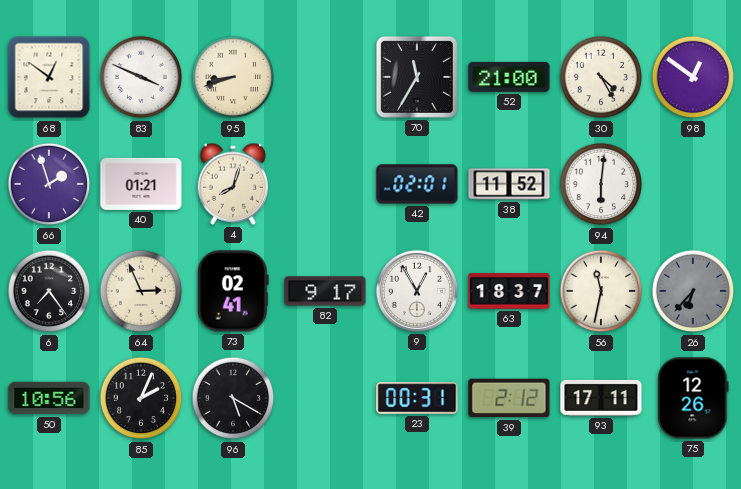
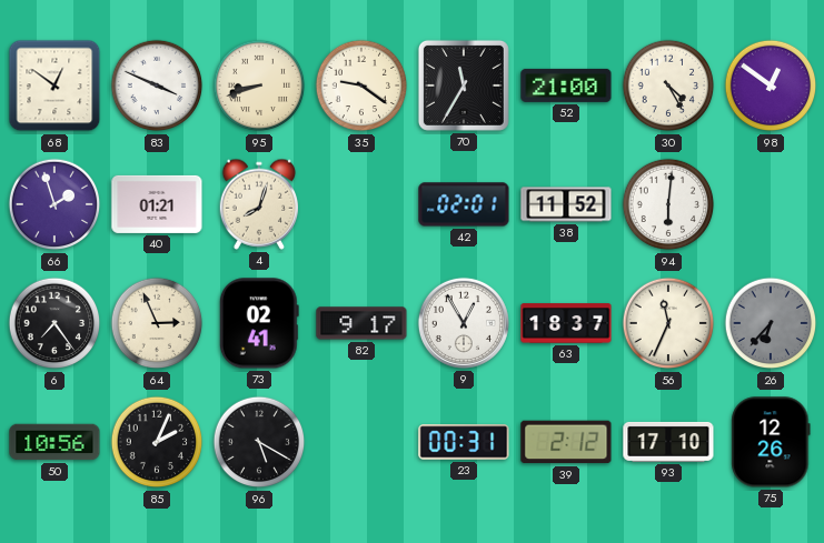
35: none -> 9:21 (361, 86)
56: 11:32 -> 11:34 (668, 323)
93: 17:11 -> 17:10 (668, 442)
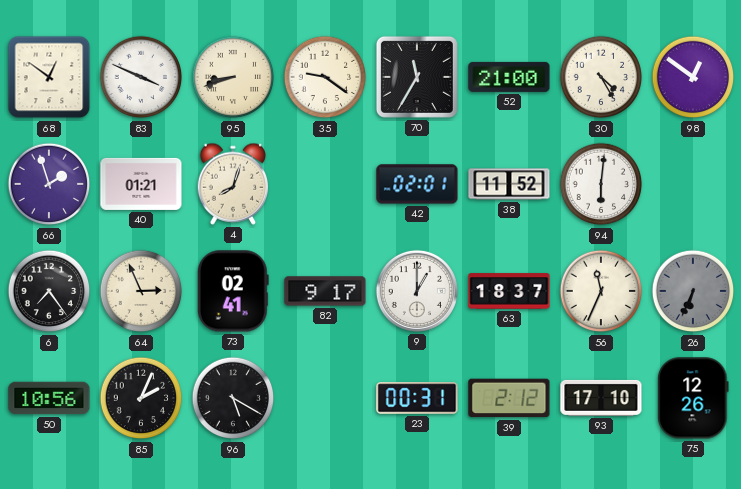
9: 12:55 -> 1:00 (417, 291)
26: 6:37 -> 6:34 (693, 291)
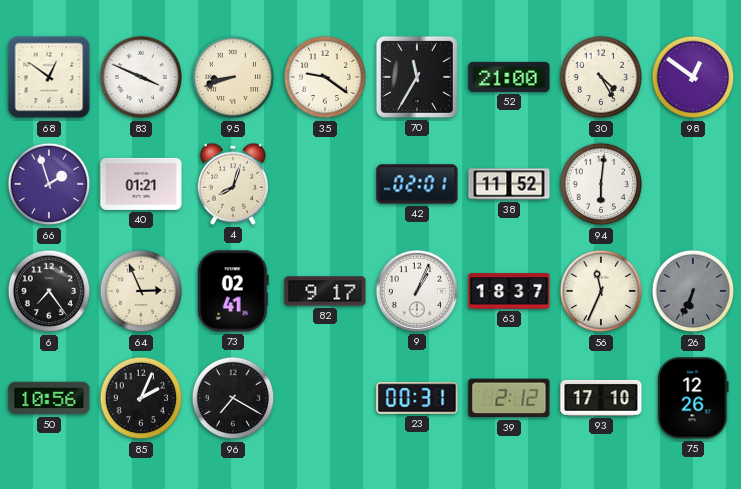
9: 1:00 -> 1:04 (417, 291)
96: 5:20 -> 7:20 (233, 398)
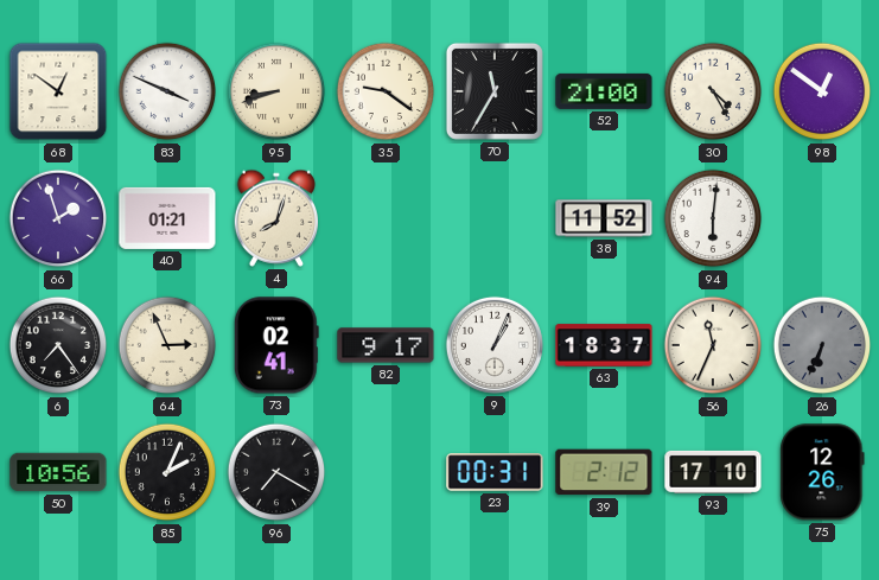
42: 02:01 -> none (417, 184)
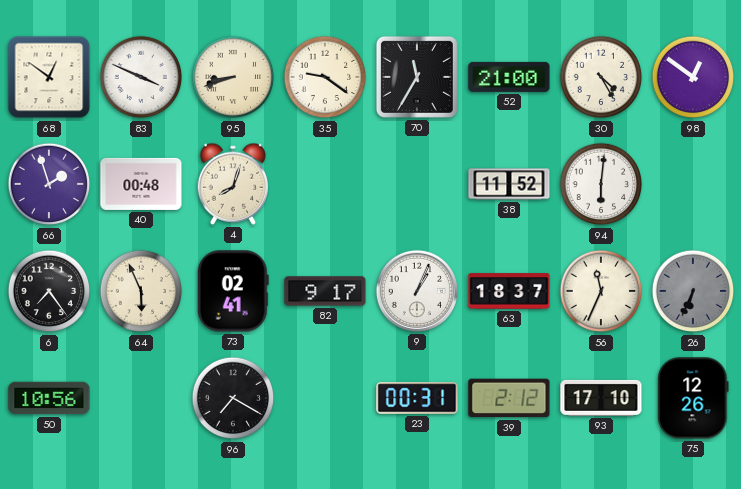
40: 01:21 -> 00:48 (141, 184)
64: 2:56 -> 5:56 (141, 291)
85: 2:04 -> none (167, 472)
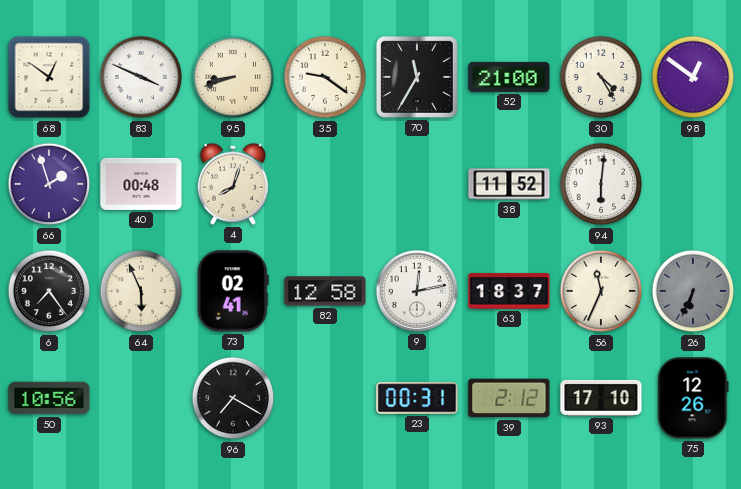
82: 9:17 -> 12:58 (325, 291)
9: 1:04 -> 12:13 (417, 291)
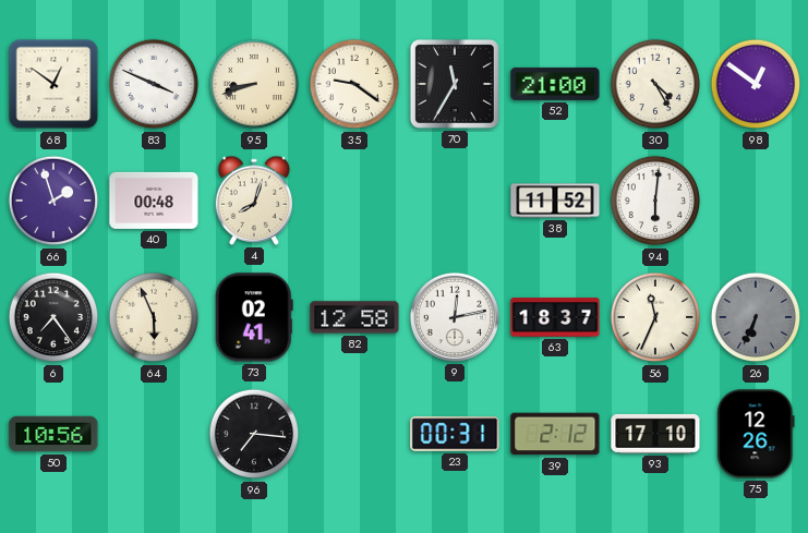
96: 7:20 -> 7:16 (254, 434)
